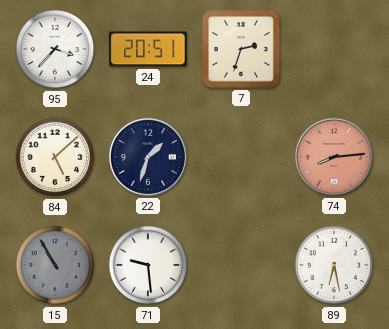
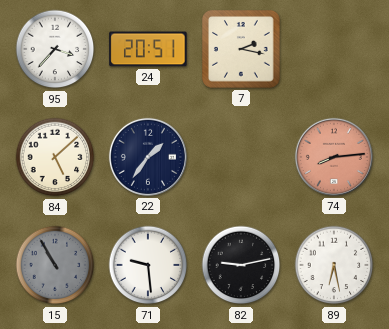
7: 2:33 -> 2:17 (242, 50)
22: 1:33 -> 1:36 (148, 157)
82: none -> 9:13 (241, 265)
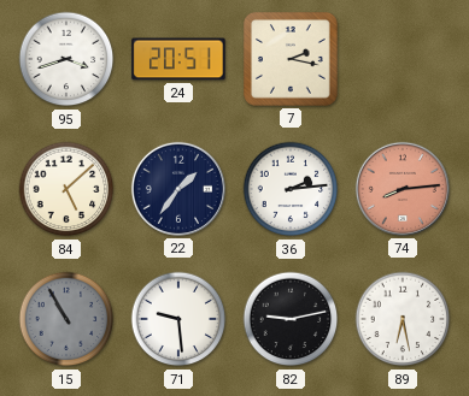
95: 3:37 -> 3:42 (66, 59)
36: none -> 2:14 (291, 189)
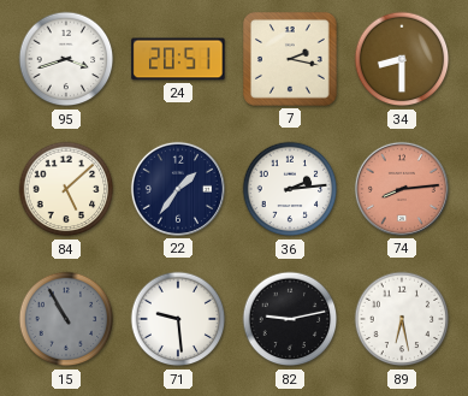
34: none -> 8:30 (402, 59)
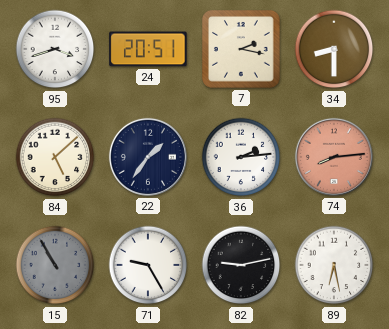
71: 9:29 -> 9:25 (148, 265)
